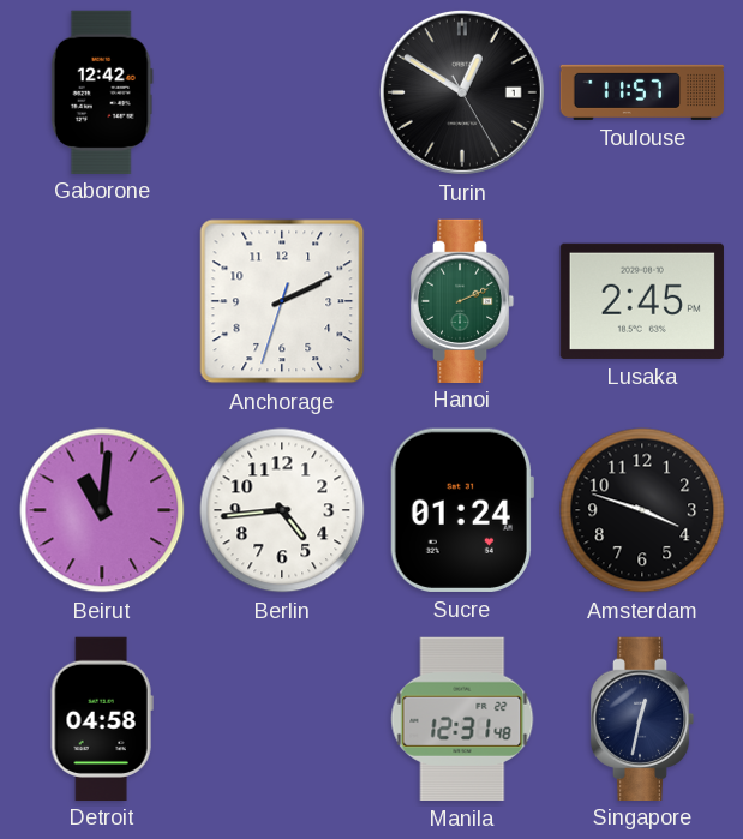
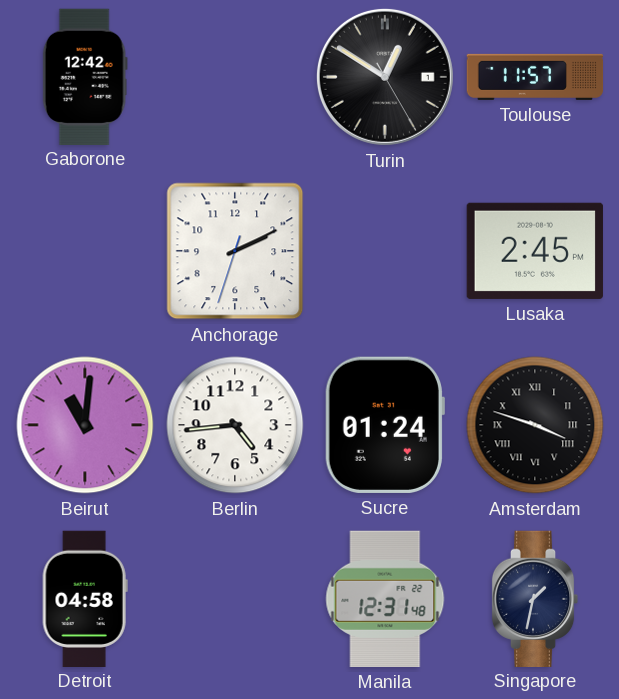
Hanoi: 2:11 -> none (462, 300)
Amsterdam numerals: Arabic -> Roman (535, 425)
Singapore: 12:32 -> 1:32 (535, 598)
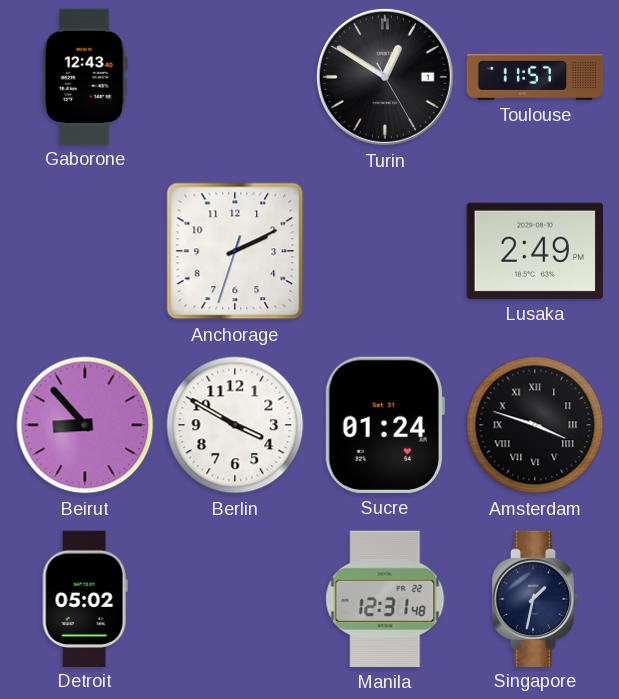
Gaborone: 12:42 -> 12:43 (85, 76)
Lusaka: 2:45 -> 2:49 (535, 251)
Beirut: 11:01 -> 8:53 (85, 425)
Berlin: 4:44 -> 3:50 (235, 425)
Detroit: 04:58 -> 05:02 (85, 598)
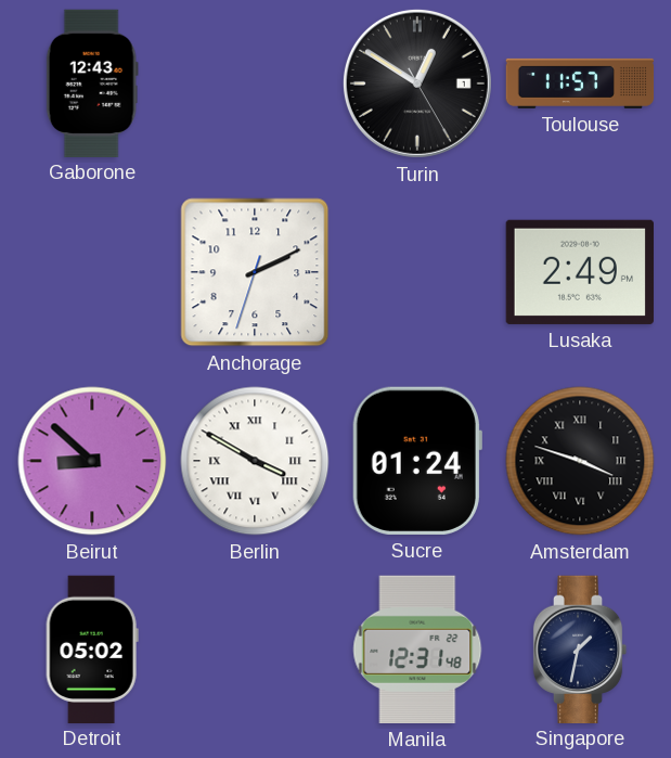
Beirut: 8:53 -> 8:52 (92, 461)
Berlin numerals: Arabic -> Roman (255, 461)
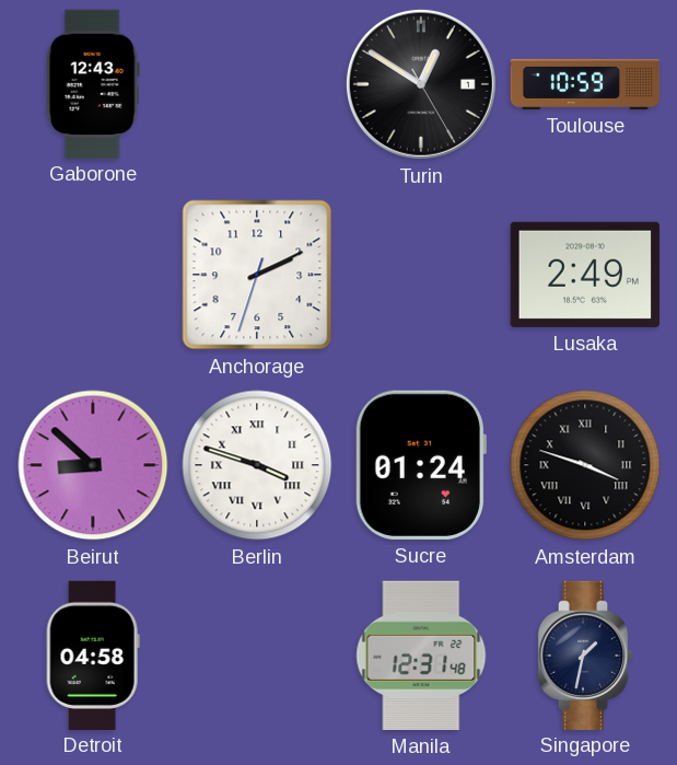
Toulouse: 11:57 -> 10:59 (585, 84)
Berlin: 3:50 -> 3:48 (257, 465)
Detroit: 05:02 -> 04:58 (93, 654)
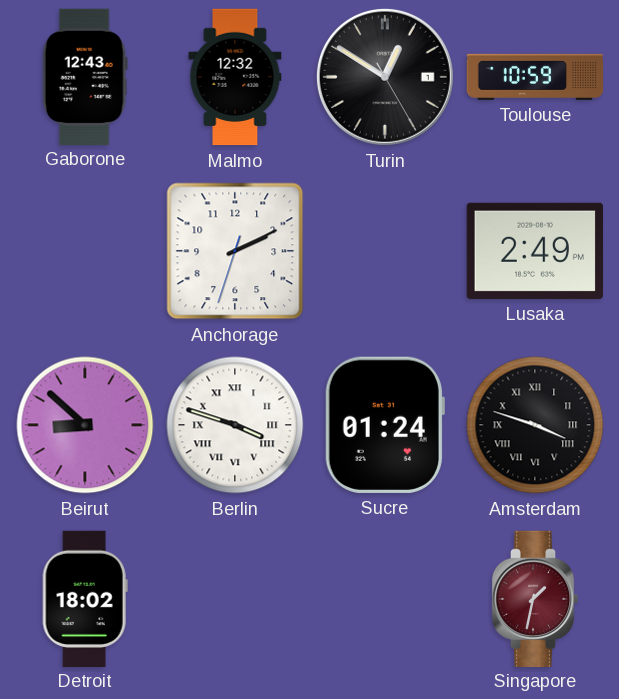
Malmo: none -> 12:32 (235, 77)
Detroit: 04:58 -> 18:02 (85, 598)
Manila: 12:31 -> none (421, 656)
Singapore dial: navy -> burgundy (535, 598)
